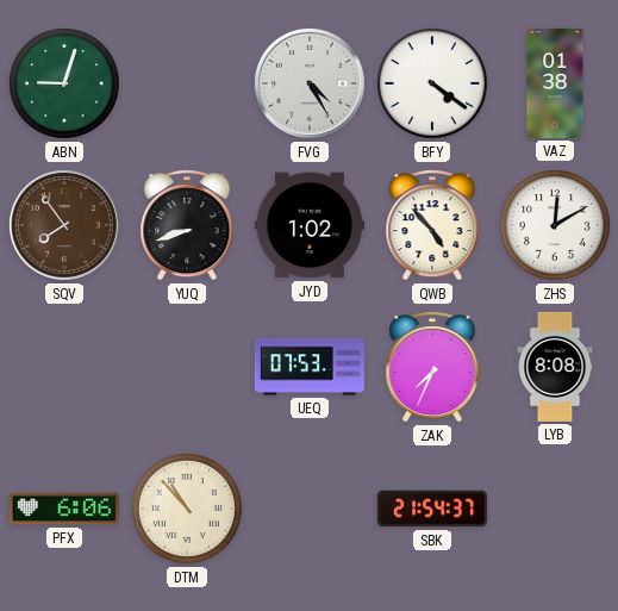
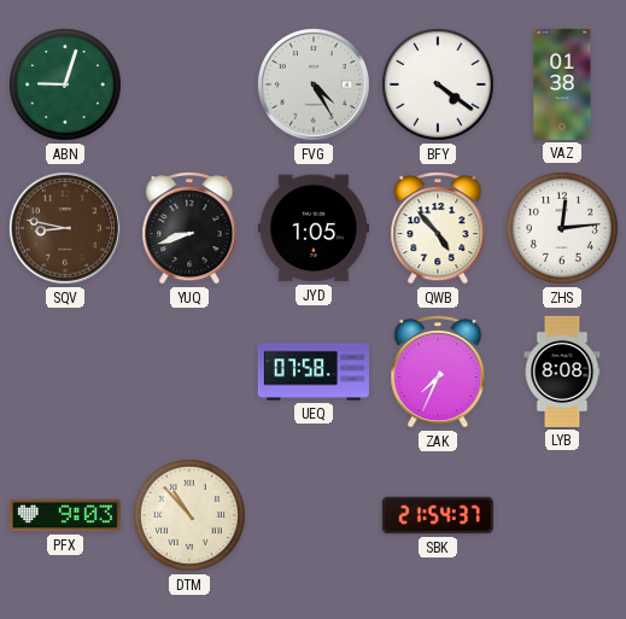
SQV: 7:54 -> 8:47 (65, 228)
JYD: 1:02 -> 1:05 (314, 228)
ZHS: 12:10 -> 12:14 (563, 229)
UEQ: 07:53 -> 07:58 (314, 372)
PFX: 6:06 -> 9:03 (65, 515)
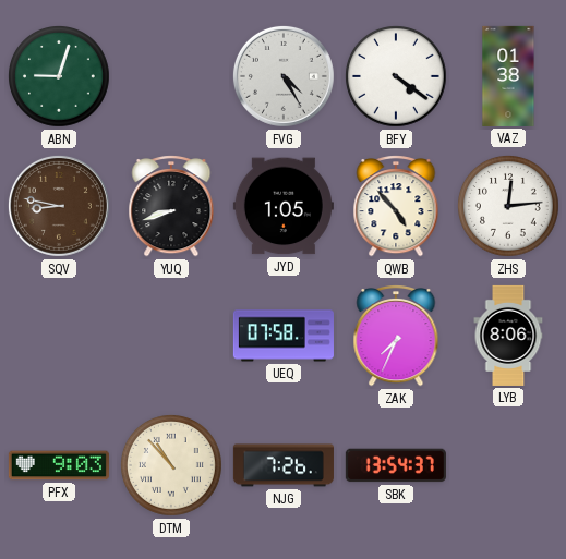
LYB: 8:08 -> 8:06 (508, 336)
NJG: none -> 7:26 (284, 465)
SBK: 21:54 -> 13:54 (396, 465)
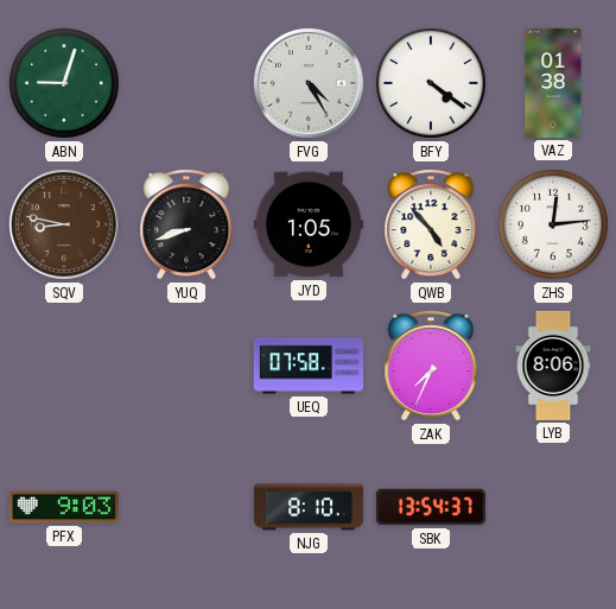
DTM: 10:53 -> none (172, 466)
NJG: 7:26 -> 8:10 (309, 507)
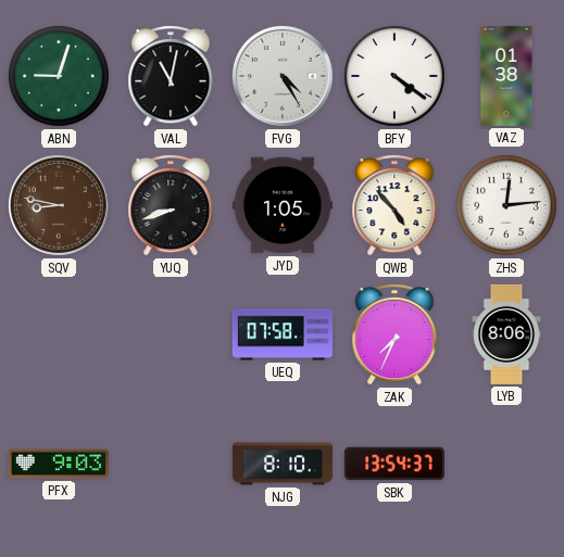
VAL: none -> 11:02 (171, 76)
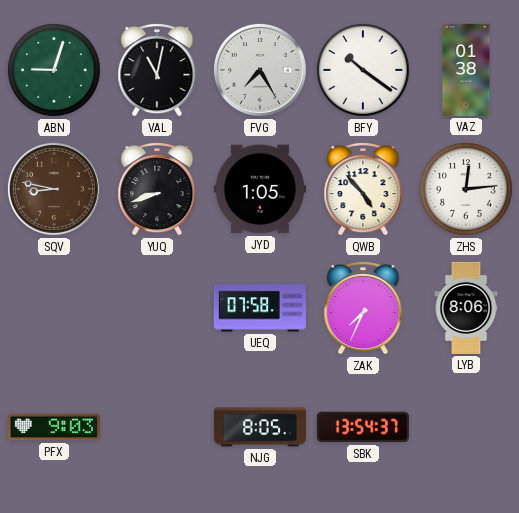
FVG: 4:25 -> 7:25 (260, 70)
BFY: 4:21 -> 10:21 (364, 71)
NJG: 8:10 -> 8:05 (260, 427)
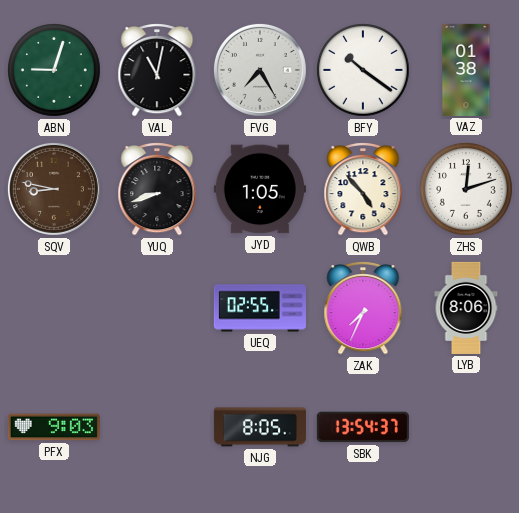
ZHS: 12:14 -> 12:12 (467, 190)
UEQ: 07:58 -> 02:55 (260, 308)
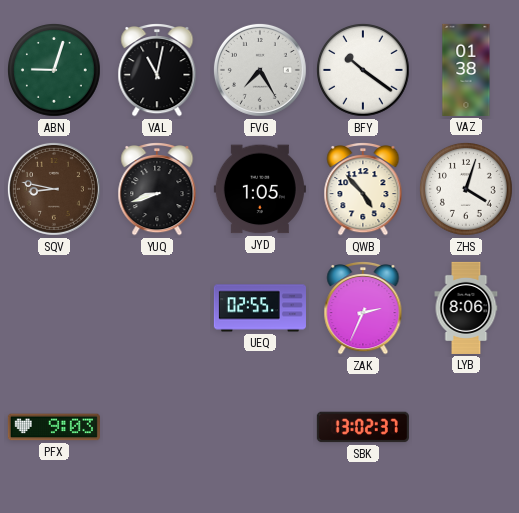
ZHS: 12:12 -> 4:03 (467, 190)
ZAK: 7:34 -> 2:34 (363, 308)
NJG: 8:05 -> none (260, 427)
SBK: 13:54 -> 13:02 (363, 427)
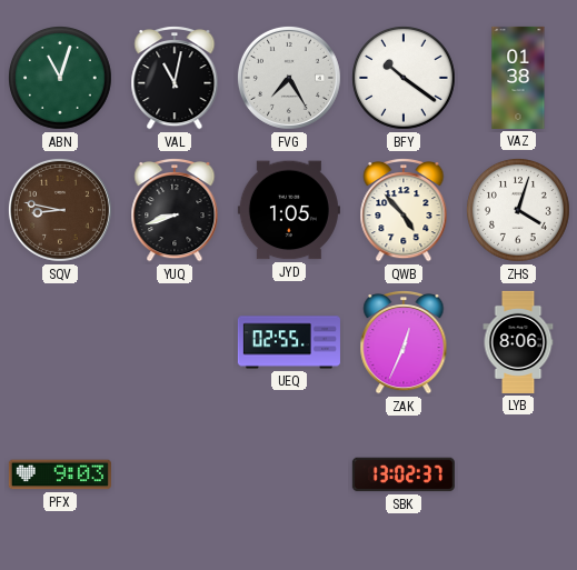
ABN: 9:03 -> 11:03 (61, 79)
ZAK: 2:34 -> 12:34 (404, 342)
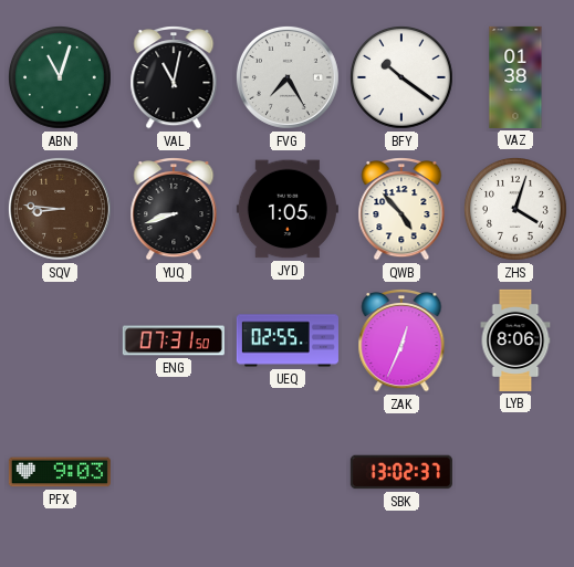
SQV: 8:47 -> 8:46 (60, 209)
ENG: none -> 07:31 (174, 340)
